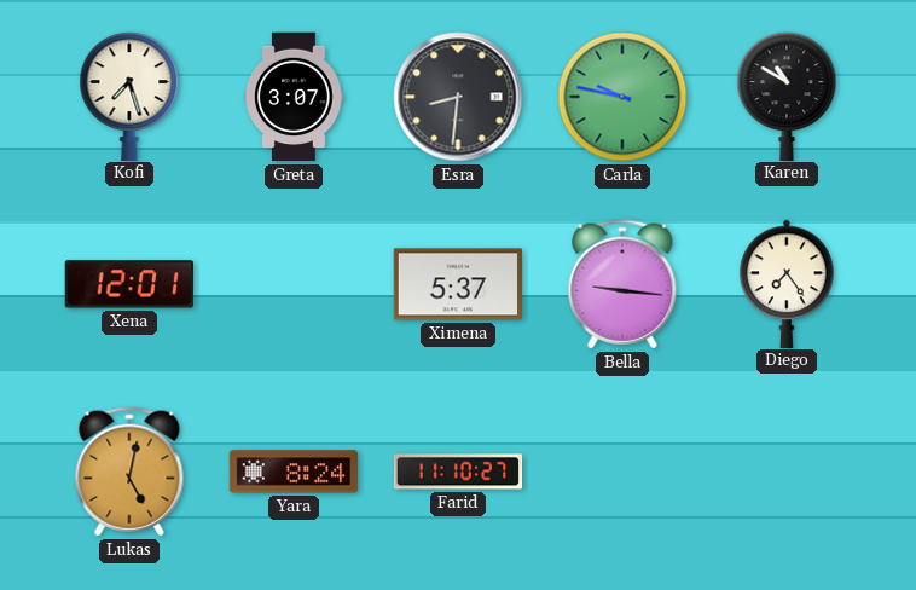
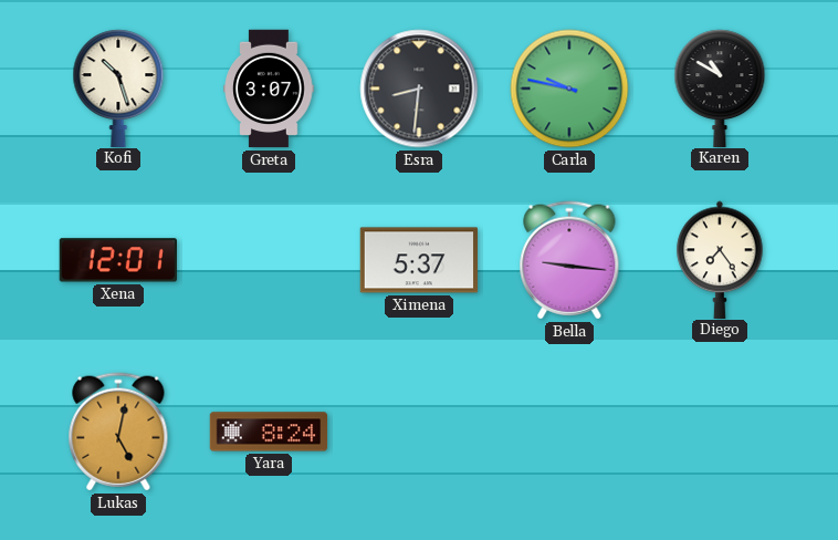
Kofi: 7:27 -> 10:27 (118, 87)
Farid: 11:10 -> none (458, 472)
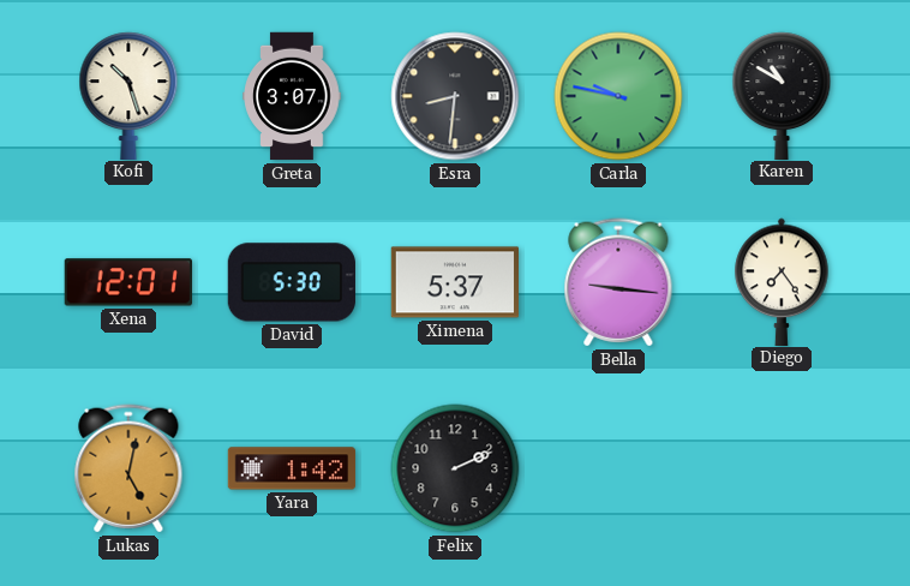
David: none -> 5:30 (292, 282)
Yara: 8:24 -> 1:42 (292, 468)
Felix: none -> 2:11 (455, 468)
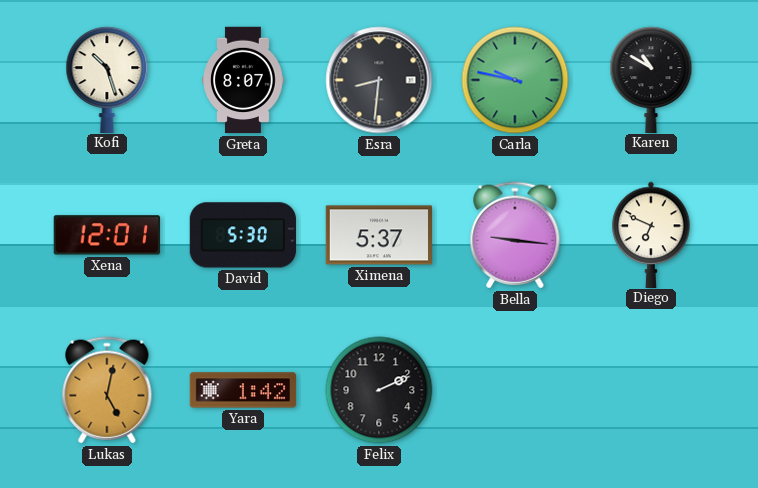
Greta: 3:07 -> 8:07 (243, 80)
Diego: 7:24 -> 6:49 (651, 234)
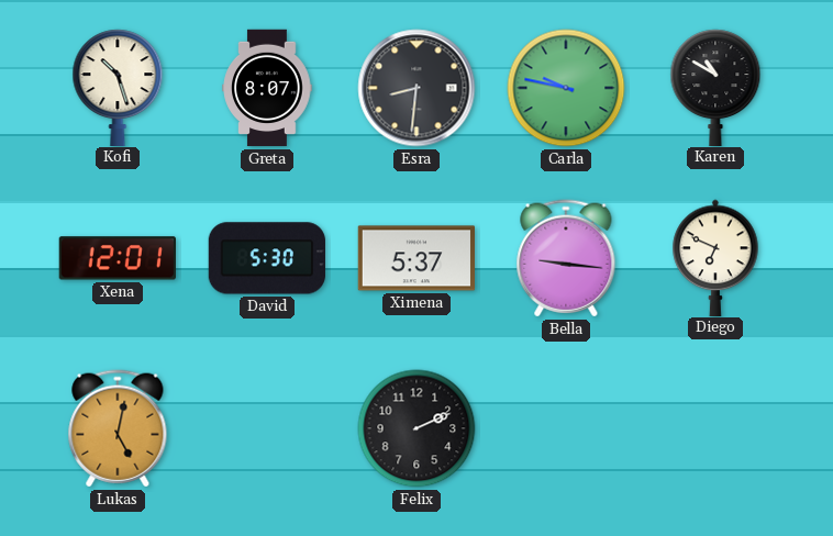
Yara: 1:42 -> none (243, 390)
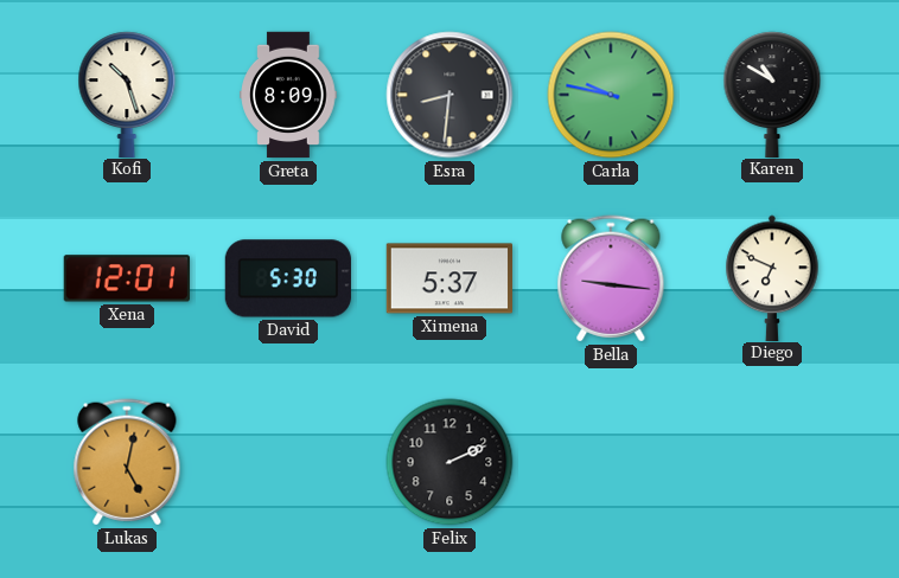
Greta: 8:07 -> 8:09 (288, 95)
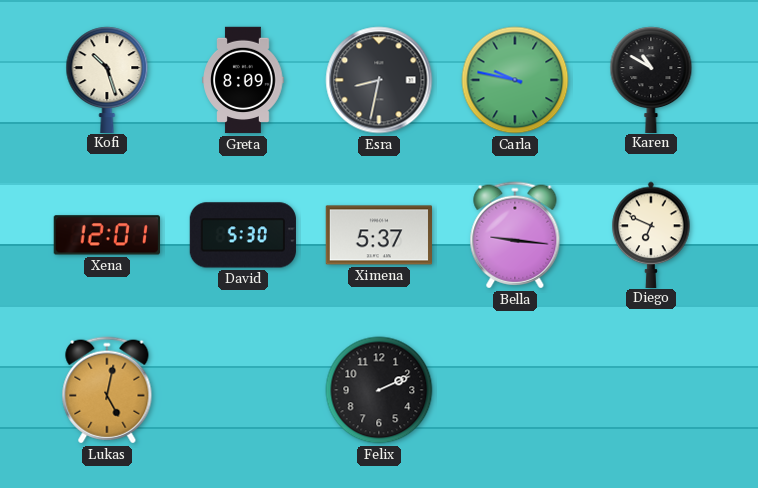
Esra: 8:31 -> 8:32 (379, 80)
